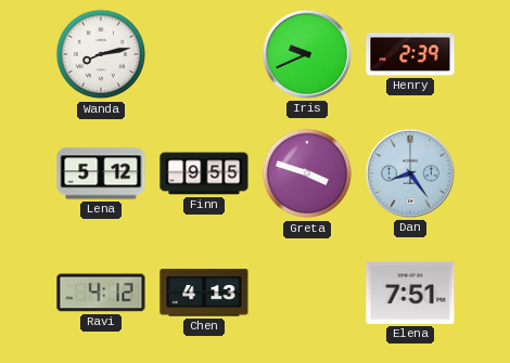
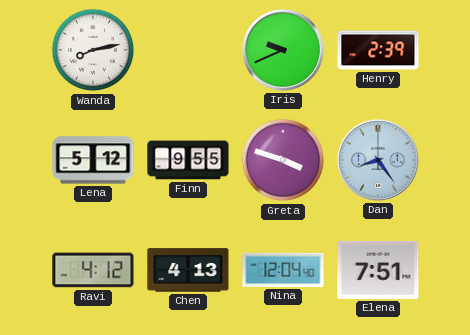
Nina: none -> 12:04 (283, 270)
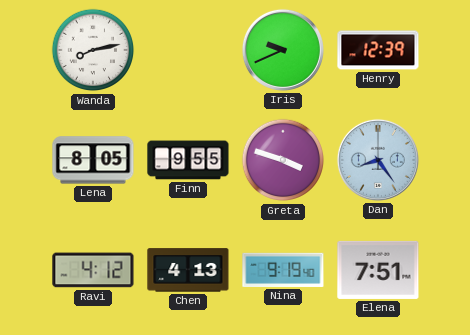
Henry: 2:39 -> 12:39 (378, 50)
Lena: 5:12 -> 8:05 (93, 160)
Nina: 12:04 -> 9:19 (283, 270)
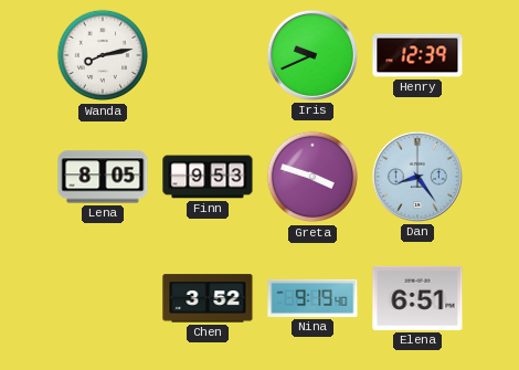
Finn: 9:55 -> 9:53 (208, 177)
Ravi: 4:12 -> none (93, 270)
Chen: 4:13 -> 3:52 (208, 298)
Elena: 7:51 -> 6:51 (417, 298)
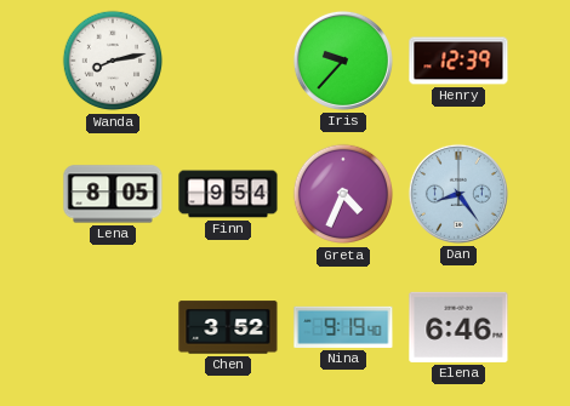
Iris: 9:41 -> 9:37 (343, 61)
Finn: 9:53 -> 9:54 (228, 194)
Greta: 3:48 -> 4:34 (343, 194)
Elena: 6:51 -> 6:46 (458, 327)
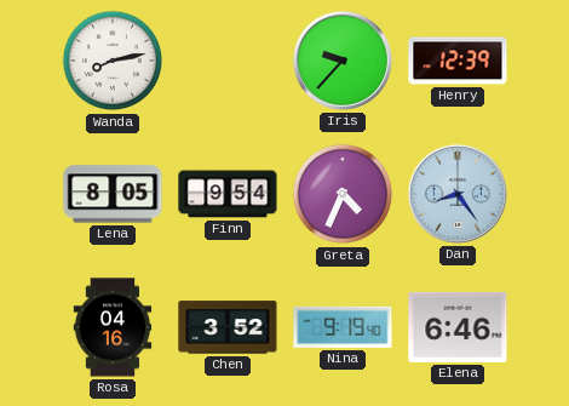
Rosa: none -> 04:16 (113, 327)
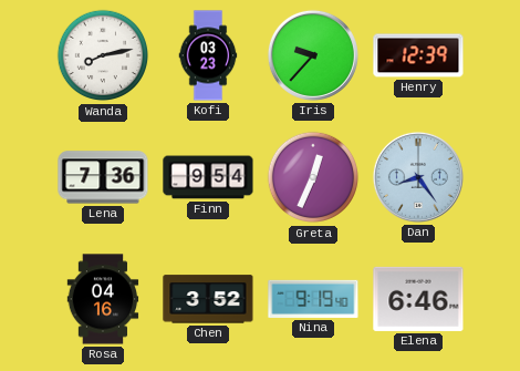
Kofi: none -> 03:23 (208, 55)
Lena: 8:05 -> 7:36 (103, 177)
Greta: 4:34 -> 12:34 (313, 177)
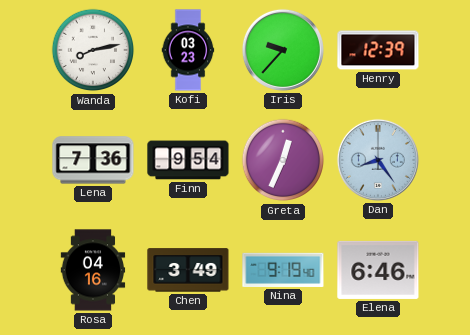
Chen: 3:52 -> 3:49 (188, 270)
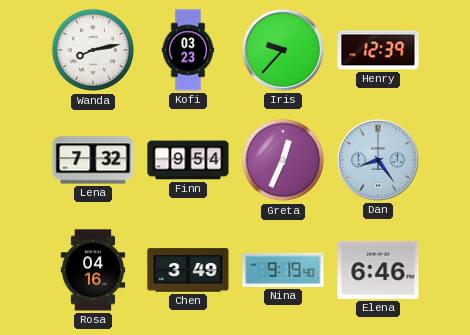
Lena: 7:36 -> 7:32 (93, 160)
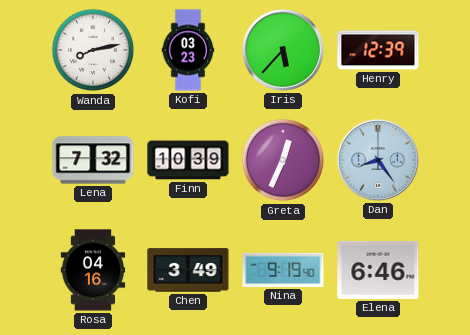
Iris: 9:37 -> 5:37 (283, 50)
Finn: 9:54 -> 10:39 (188, 160)
